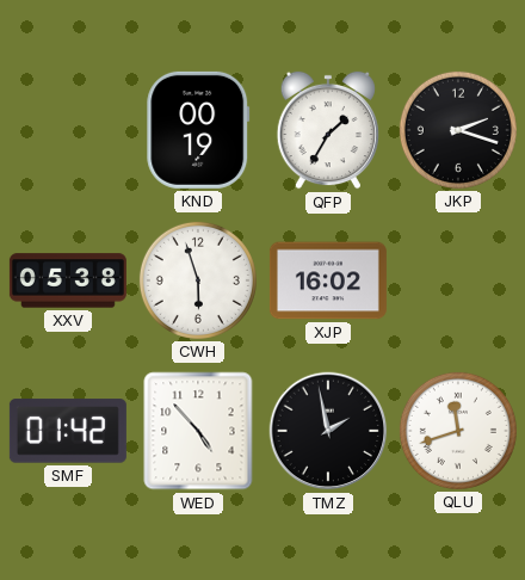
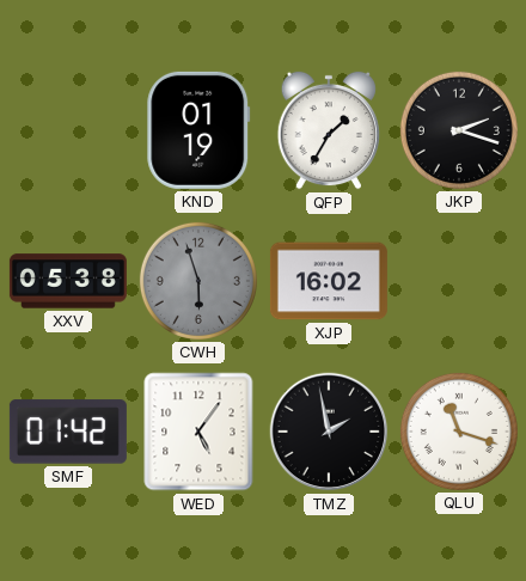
KND: 00:19 -> 01:19 (198, 130)
CWH dial: white -> grey (198, 281)
WED: 4:53 -> 5:06 (198, 432)
QLU: 11:42 -> 11:18 (459, 432)
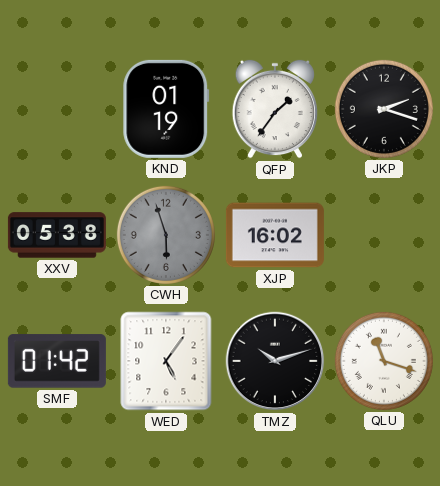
QFP: 1:35 -> 1:36 (275, 109)
TMZ: 1:58 -> 10:12 (275, 361)
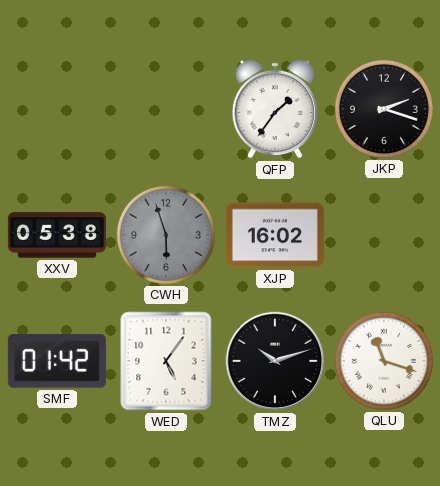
KND: 01:19 -> none (166, 109)
